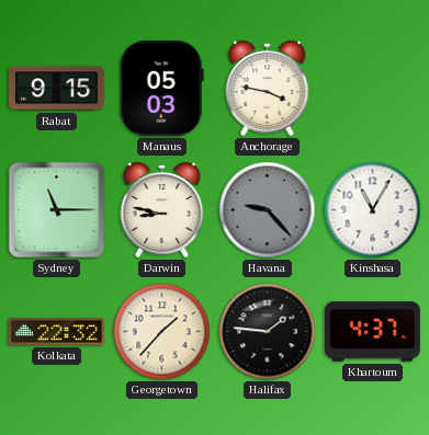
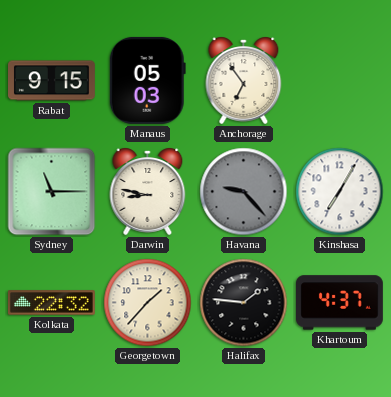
Anchorage: 3:47 -> 6:54 (244, 80)
Kinshasa: 11:05 -> 7:05 (340, 192)
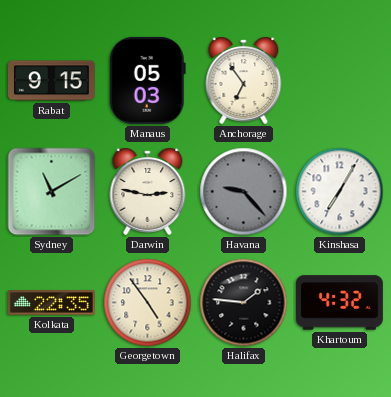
Sydney: 11:15 -> 11:10 (52, 192)
Darwin: 8:47 -> 2:47 (148, 191)
Kolkata: 22:32 -> 22:35 (51, 303)
Georgetown: 1:37 -> 4:54 (148, 303)
Khartoum: 4:37 -> 4:32 (340, 303)
